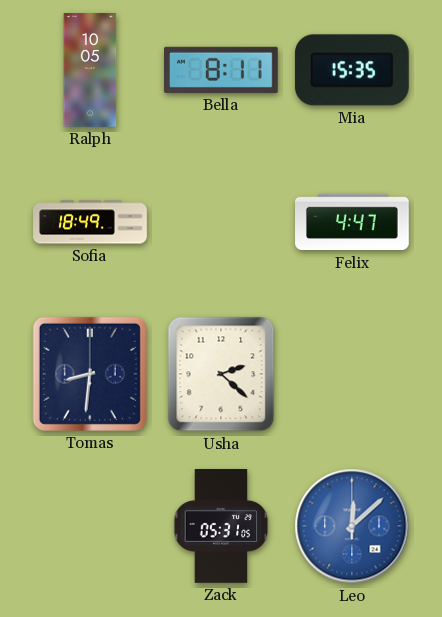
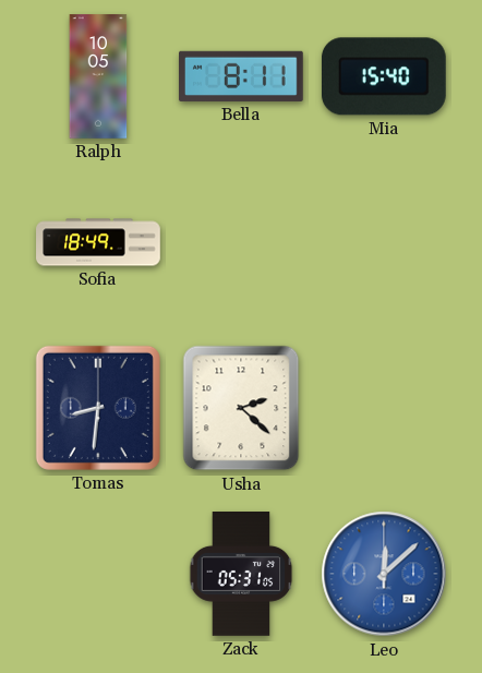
Mia: 15:35 -> 15:40 (384, 76)
Felix: 4:47 -> none (352, 222)
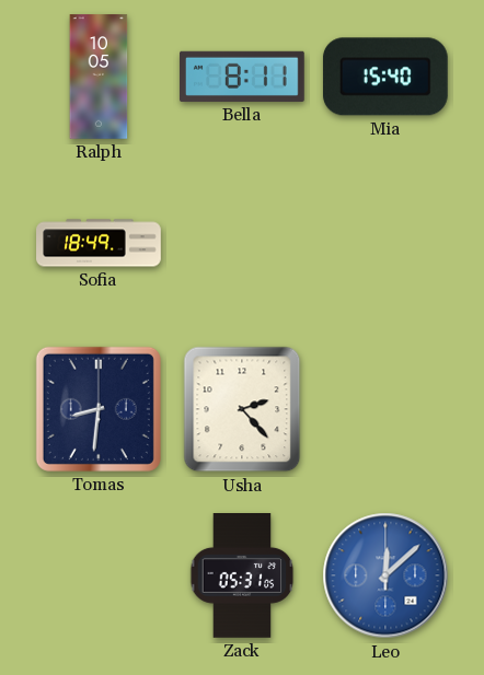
Usha: 2:22 -> 2:23 (242, 409)
